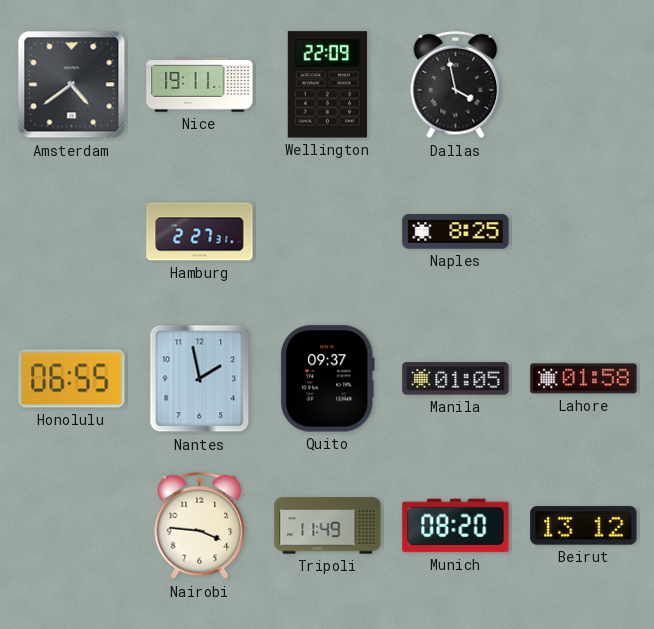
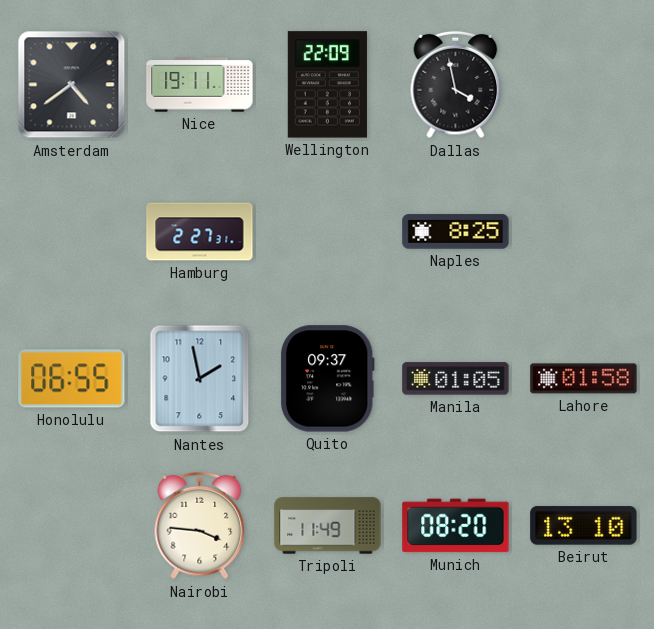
Beirut: 13:12 -> 13:10 (584, 526)
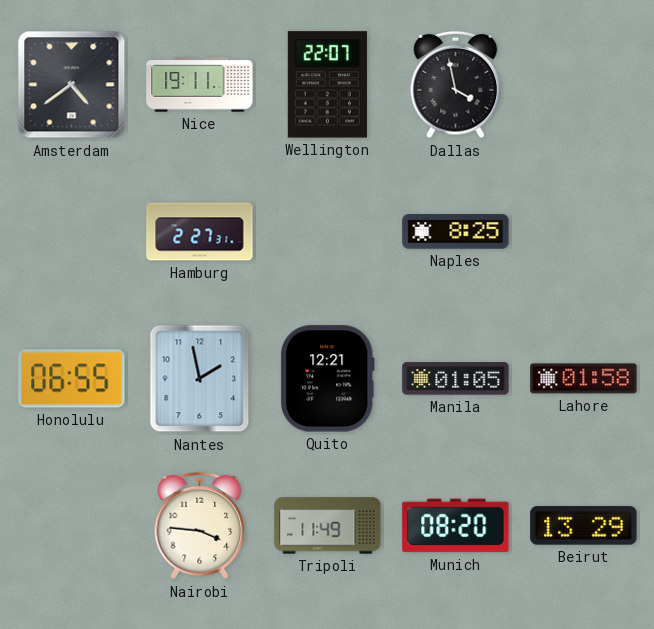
Wellington: 22:09 -> 22:07 (327, 85)
Quito: 09:37 -> 12:21 (327, 379)
Beirut: 13:10 -> 13:29 (584, 526)
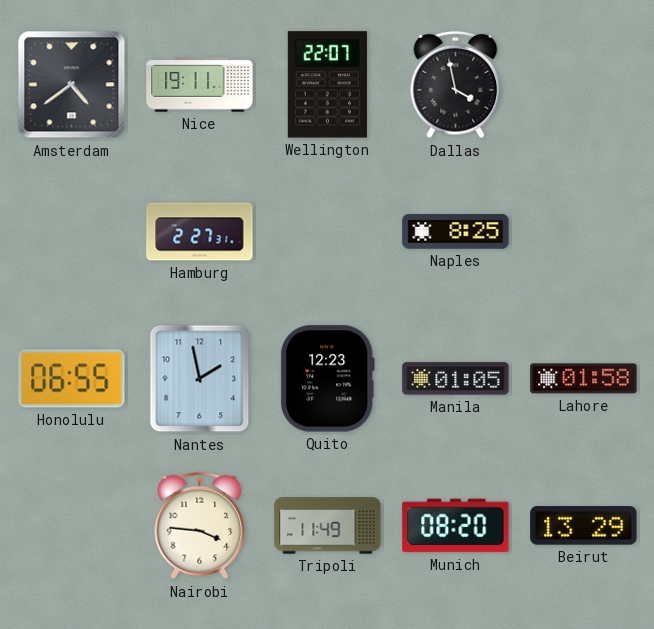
Quito: 12:21 -> 12:23 (327, 379)
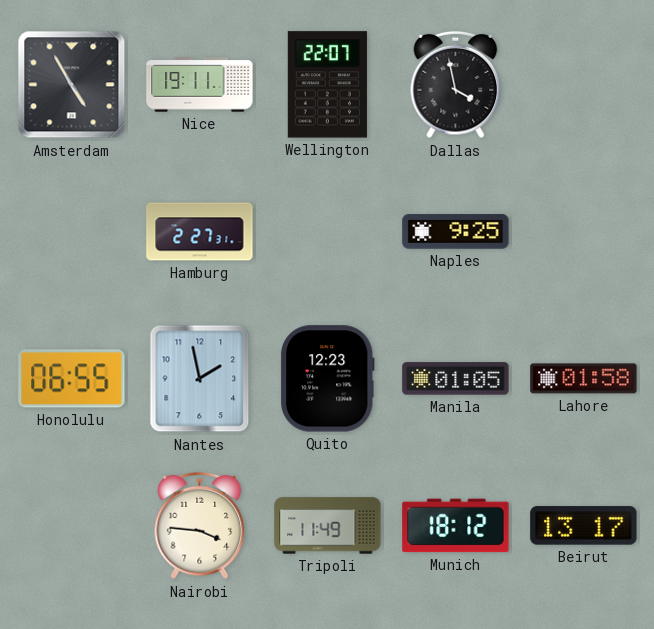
Amsterdam: 4:39 -> 4:55 (72, 85)
Naples: 8:25 -> 9:25 (456, 232)
Munich: 08:20 -> 18:12 (456, 526)
Beirut: 13:29 -> 13:17 (584, 526)
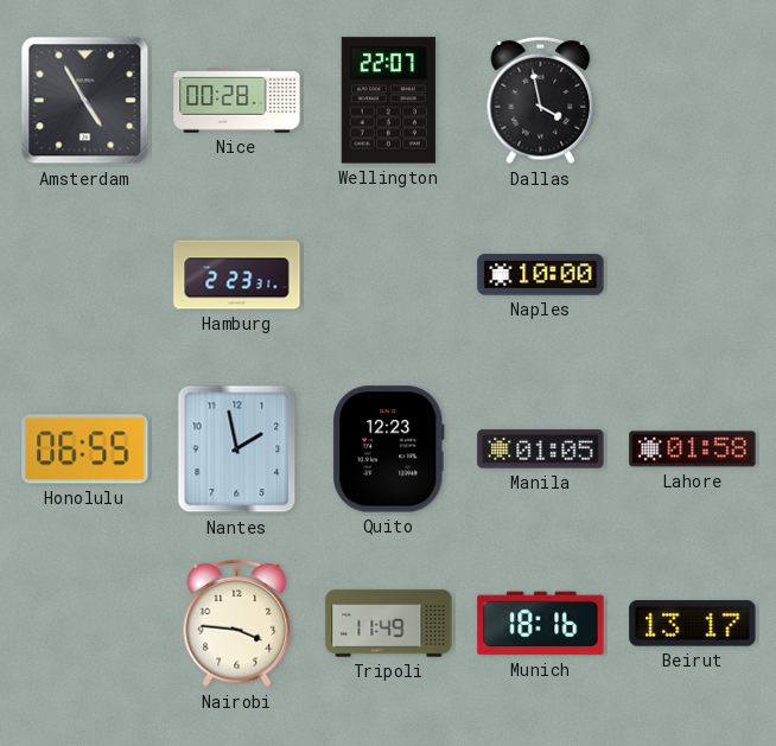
Nice: 19:11 -> 00:28 (237, 101)
Hamburg: 2:27 -> 2:23 (237, 275)
Naples: 9:25 -> 10:00 (541, 275)
Munich: 18:12 -> 18:16 (541, 624)
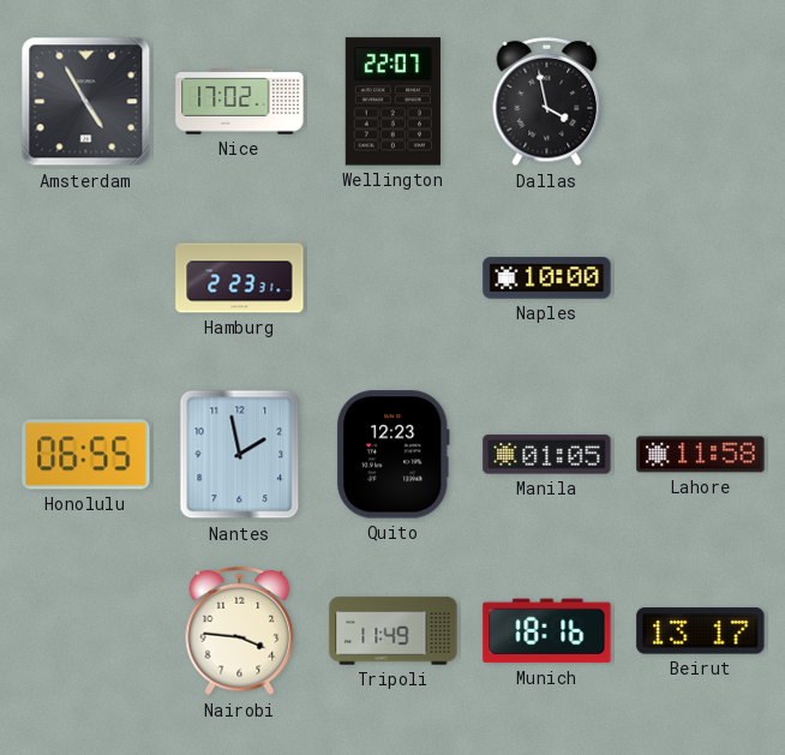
Nice: 00:28 -> 17:02 (240, 102)
Lahore: 01:58 -> 11:58 (701, 455)
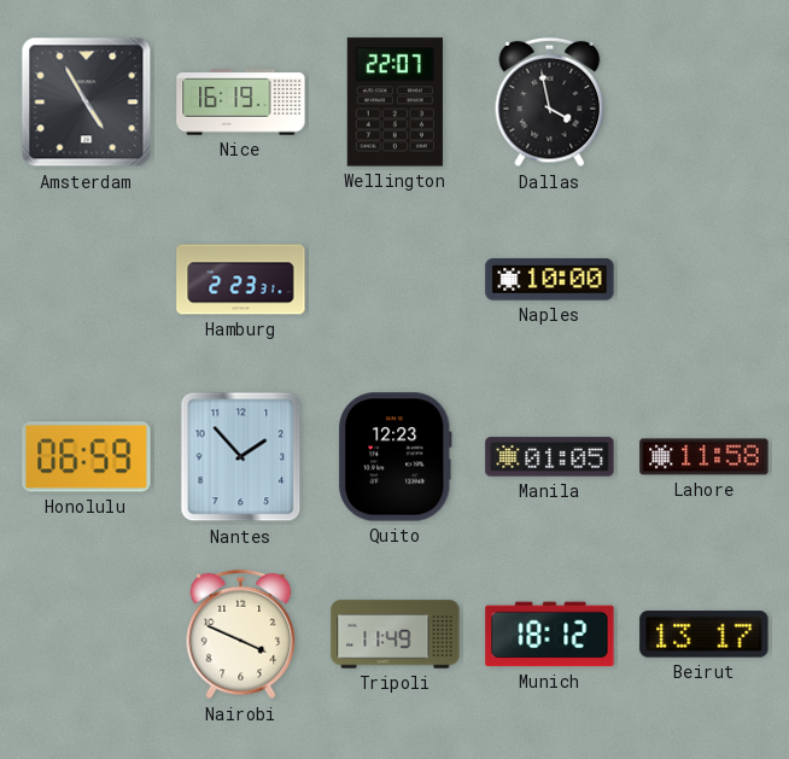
Nice: 17:02 -> 16:19 (241, 103)
Honolulu: 06:55 -> 06:59 (87, 457)
Nantes: 1:58 -> 1:53 (241, 457)
Nairobi: 3:46 -> 3:49 (241, 635)
Munich: 18:16 -> 18:12 (550, 635)
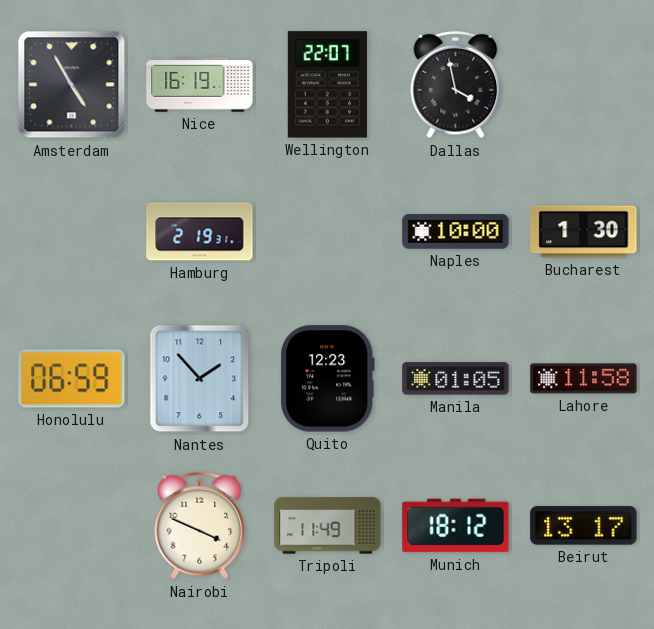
Hamburg: 2:23 -> 2:19 (200, 232)
Bucharest: none -> 1:30 (584, 232)
